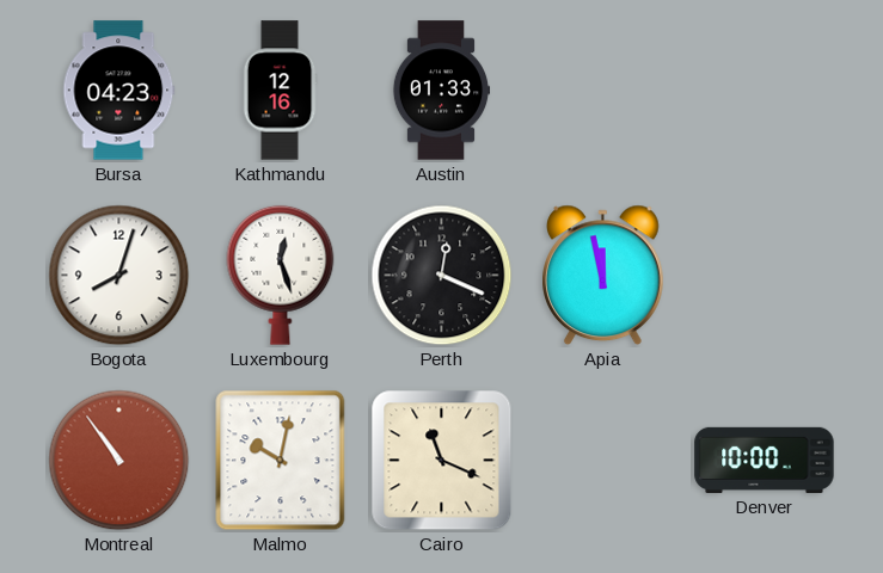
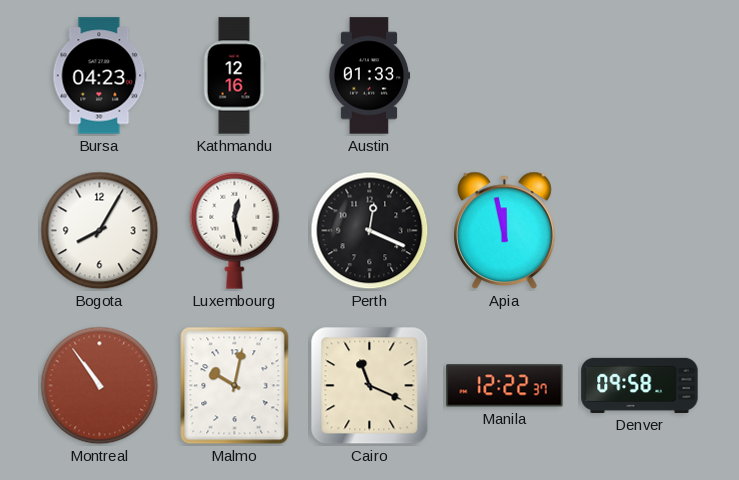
Bogota: 8:03 -> 8:05 (100, 231)
Luxembourg: 12:27 -> 12:28 (235, 230)
Manila: none -> 12:22 (505, 386)
Denver: 10:00 -> 09:58 (640, 385)
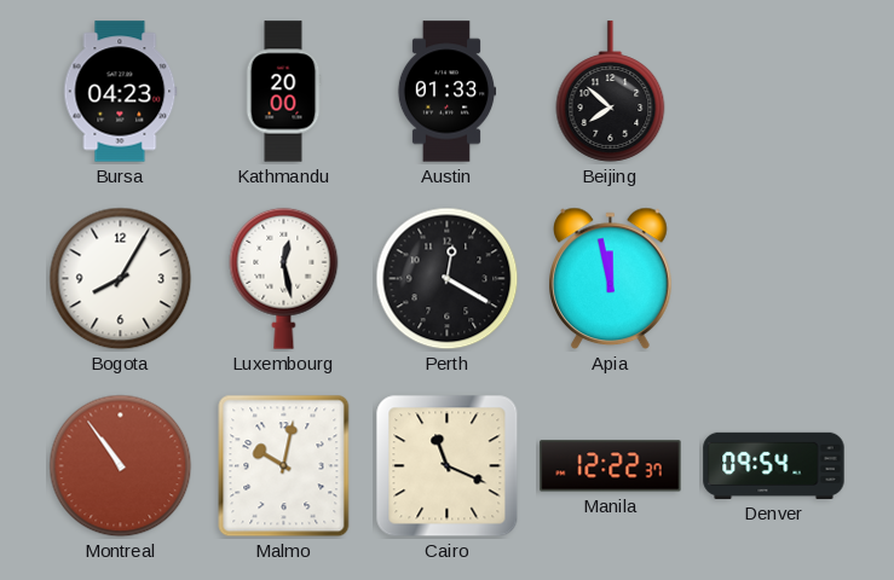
Kathmandu: 12:16 -> 20:00 (283, 92)
Beijing: none -> 7:52 (611, 92)
Perth: 12:19 -> 12:20 (448, 279)
Denver: 09:58 -> 09:54 (774, 465)
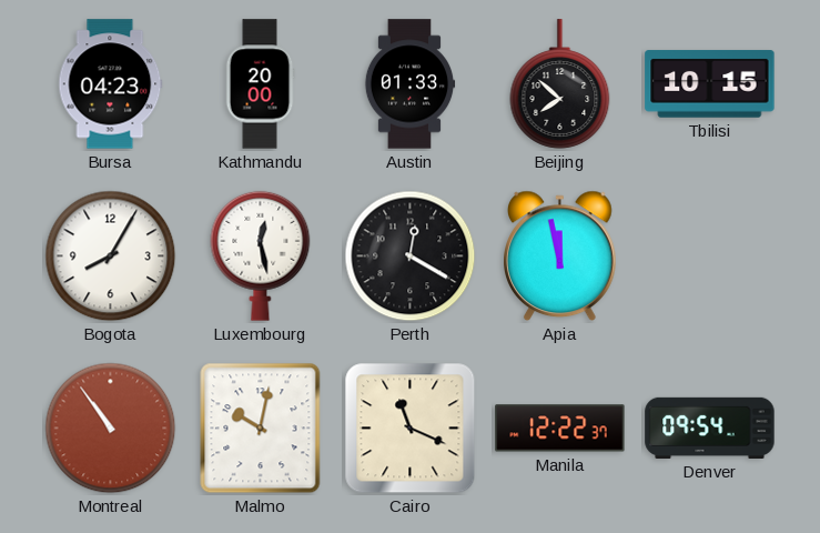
Tbilisi: none -> 10:15 (710, 84)
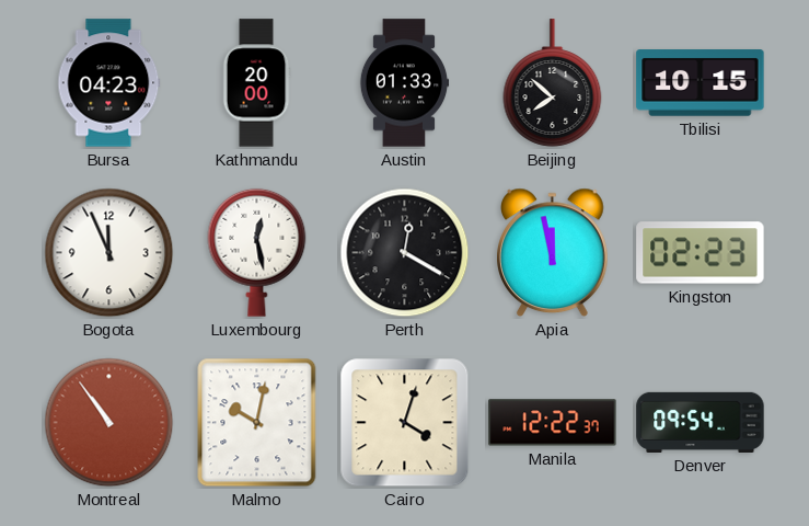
Bogota: 8:05 -> 11:56 (109, 253)
Kingston: none -> 02:23 (701, 253)
Cairo: 11:19 -> 4:03 (405, 423)
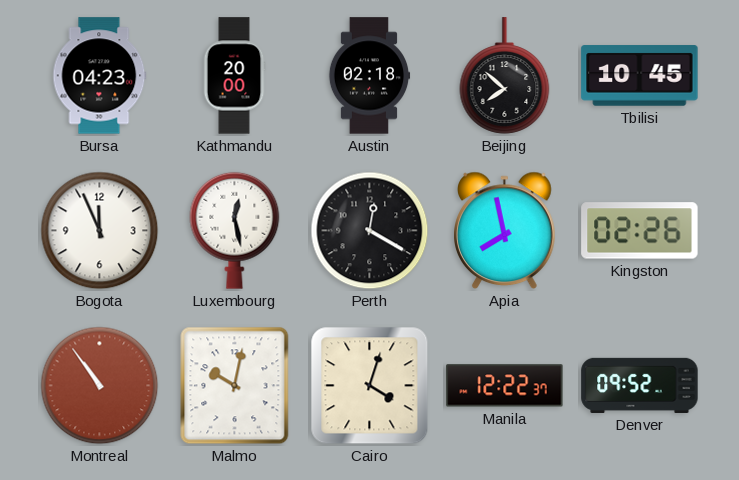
Austin: 01:33 -> 02:18 (369, 76)
Tbilisi: 10:15 -> 10:45 (640, 76)
Apia: 11:58 -> 7:58 (505, 231)
Kingston: 02:23 -> 02:26 (640, 231)
Denver: 09:54 -> 09:52 (640, 385)
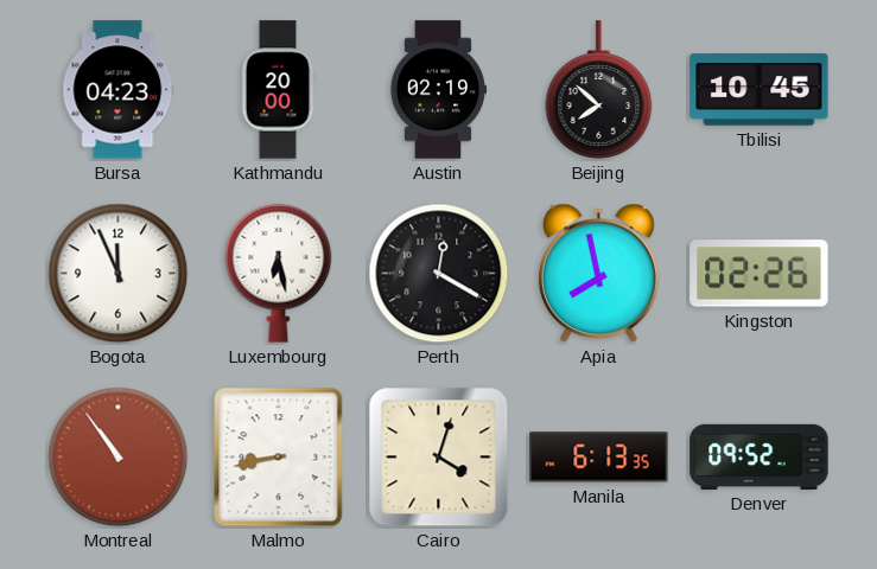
Austin: 02:18 -> 02:19 (438, 90)
Luxembourg: 12:28 -> 6:28 (279, 273)
Malmo: 10:02 -> 8:43 (279, 458)
Manila: 12:22 -> 6:13 (599, 458)
